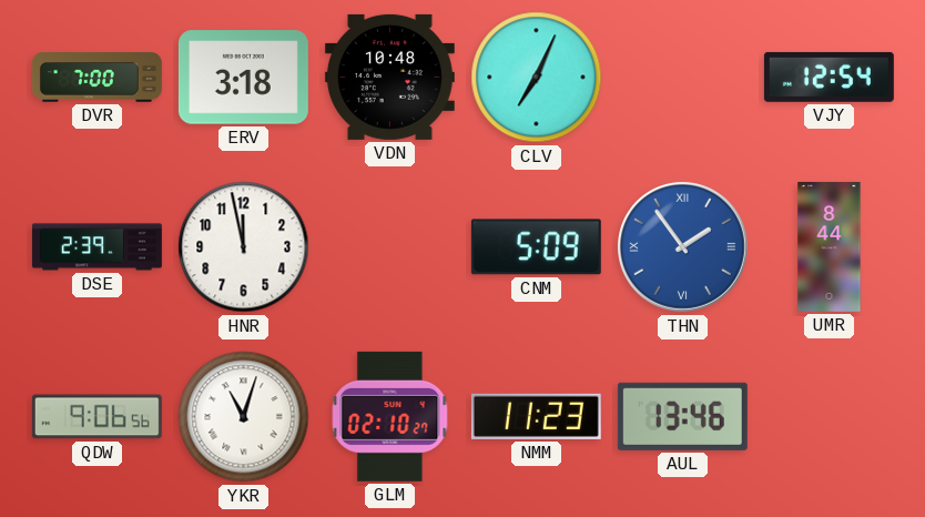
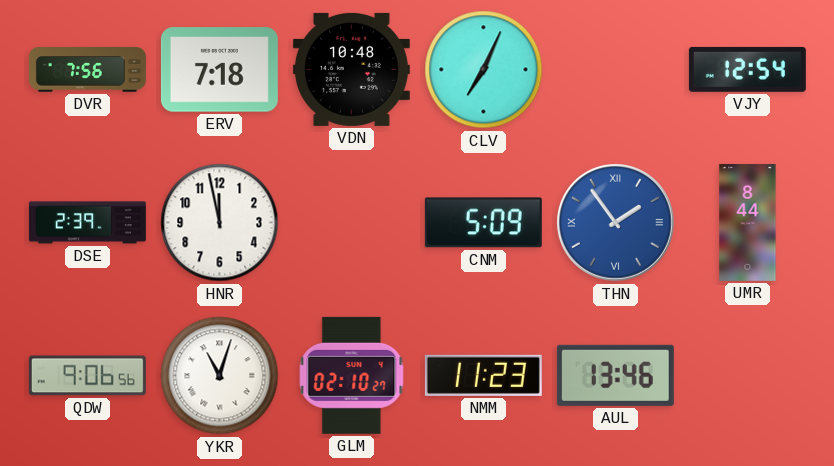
DVR: 7:00 -> 7:56 (87, 70)
ERV: 3:18 -> 7:18 (219, 70)
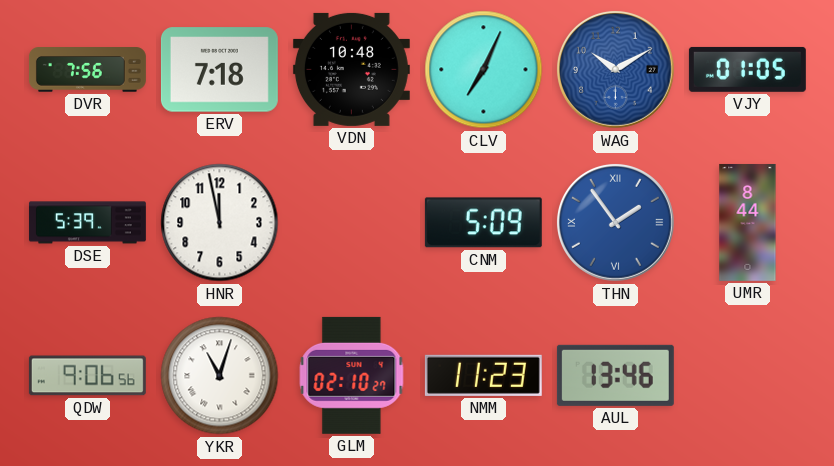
WAG: none -> 10:10 (615, 69)
VJY: 12:54 -> 01:05 (747, 69)
DSE: 2:39 -> 5:39 (87, 223)
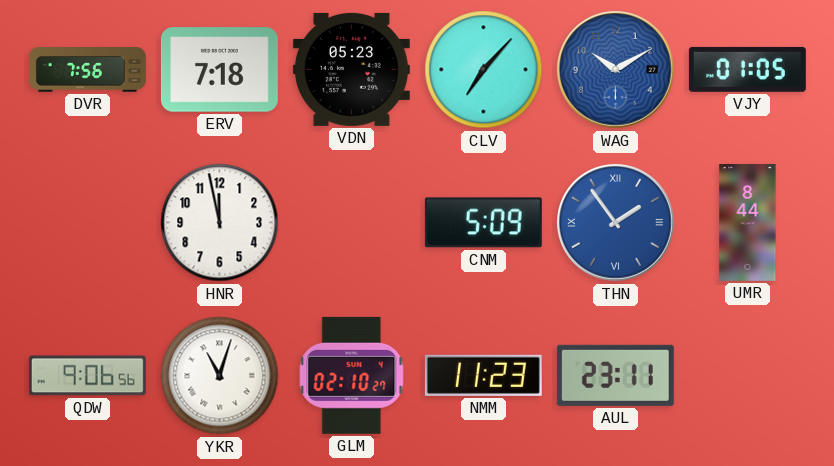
VDN: 10:48 -> 05:23 (351, 69)
CLV: 7:04 -> 7:07 (484, 70)
DSE: 5:39 -> none (87, 223)
AUL: 13:46 -> 23:11 (615, 375)
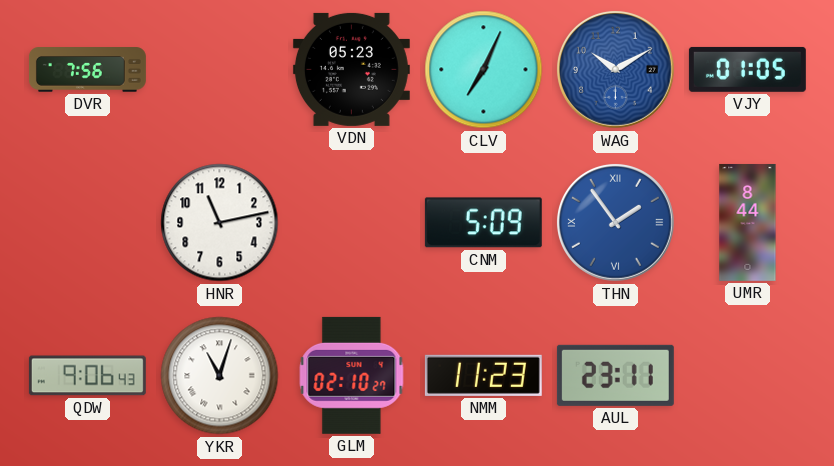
ERV: 7:18 -> none (219, 70)
CLV: 7:07 -> 7:04 (484, 70)
HNR: 11:58 -> 11:13 (220, 223)
QDW: 9:06:56 -> 9:06:43 (87, 376)
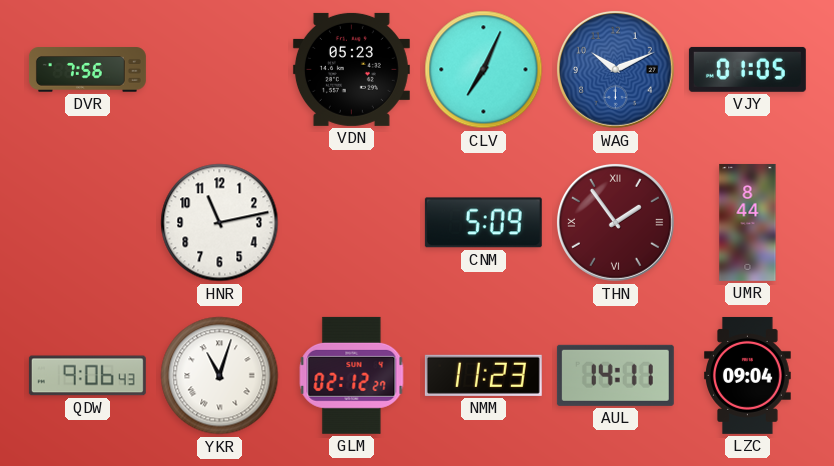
WAG: 10:10 -> 10:11 (615, 69)
THN dial: blue -> burgundy (615, 222)
GLM: 02:10 -> 02:12 (352, 375)
AUL: 23:11 -> 14:11 (615, 375)
LZC: none -> 09:04 (748, 375)
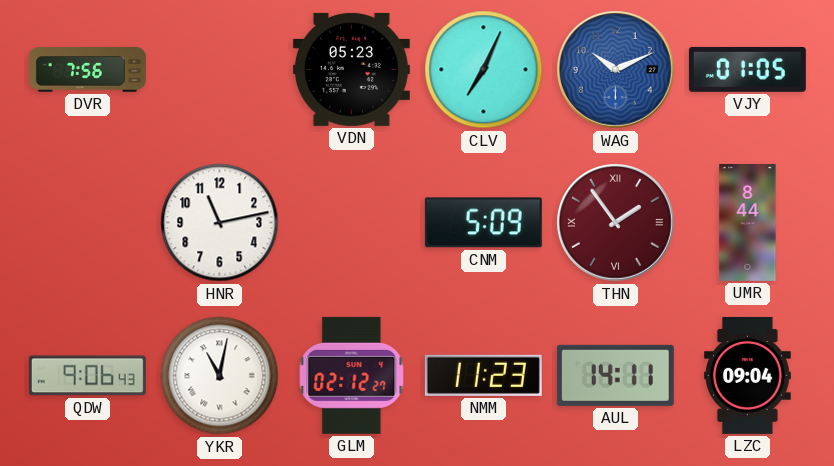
YKR: 11:03 -> 11:02 (220, 376)
